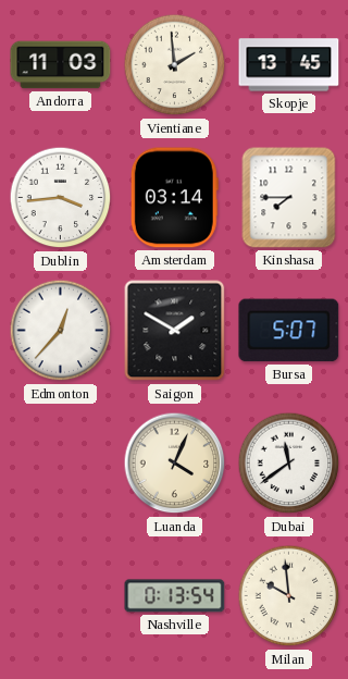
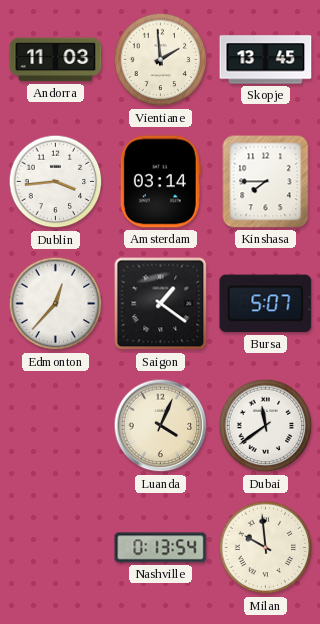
Saigon: 1:50 -> 1:21 (161, 304)
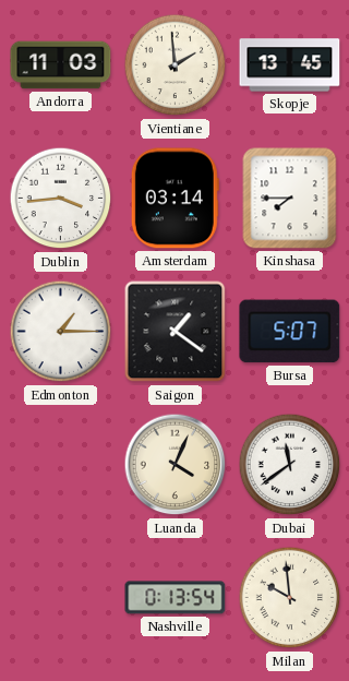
Edmonton: 12:37 -> 1:15 (61, 332)
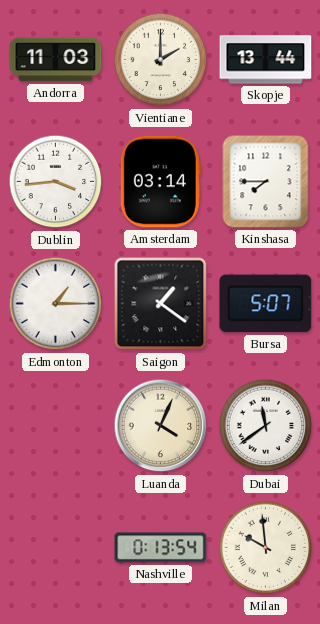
Vientiane: 1:59 -> 2:00 (161, 60)
Skopje: 13:45 -> 13:44 (266, 60)
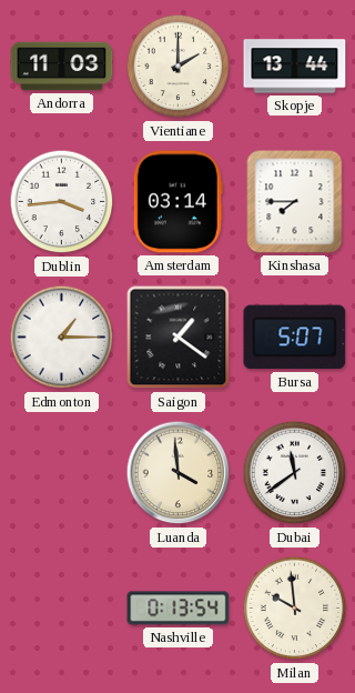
Luanda: 4:04 -> 3:59 (179, 473)
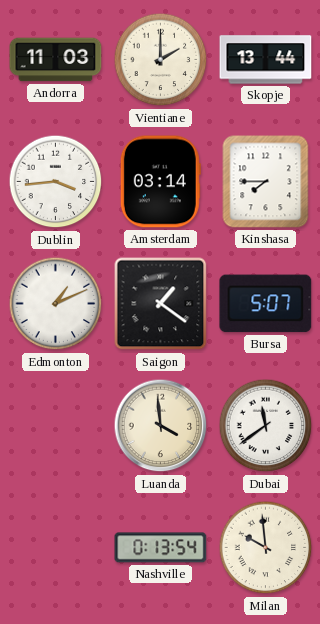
Edmonton: 1:15 -> 1:11 (56, 304)
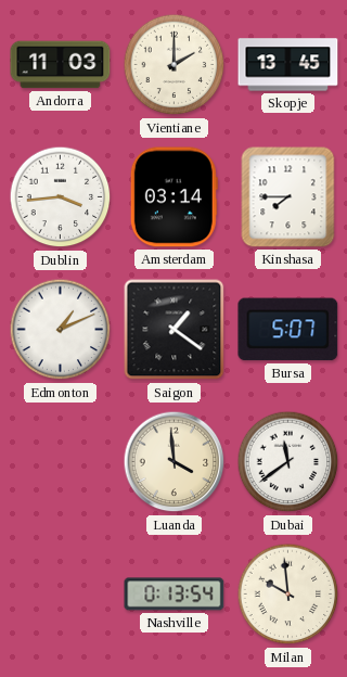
Skopje: 13:44 -> 13:45 (288, 65)
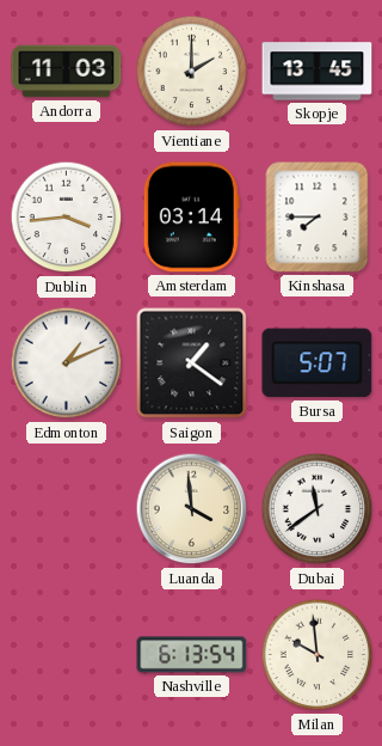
Nashville: 0:13 -> 6:13 (192, 655)
